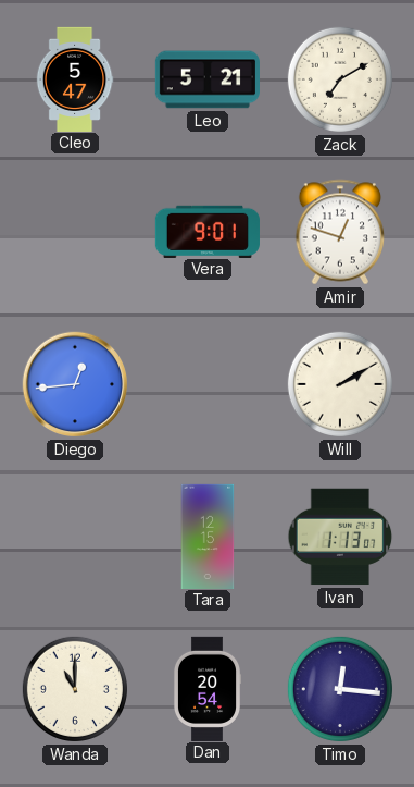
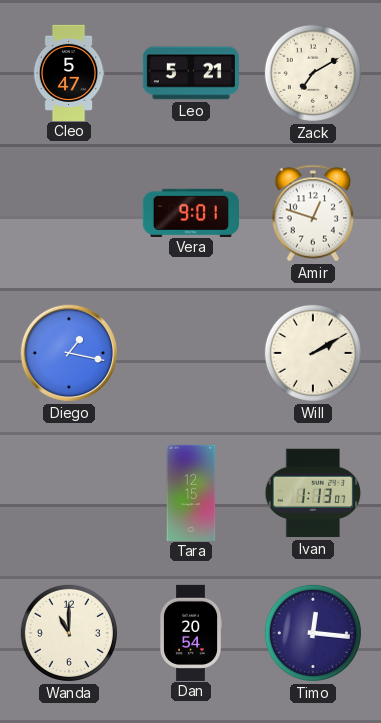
Diego: 12:44 -> 1:17 (69, 353)
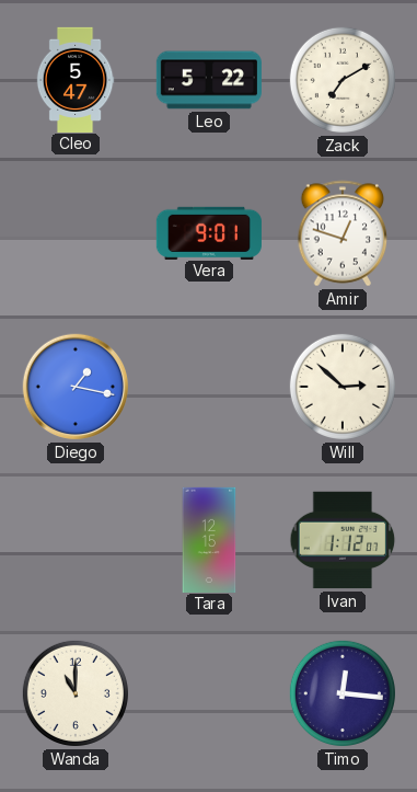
Leo: 5:21 -> 5:22 (209, 80)
Will: 2:10 -> 2:52 (343, 387)
Ivan: 1:13 -> 1:12 (343, 540)
Dan: 20:54 -> none (190, 632)
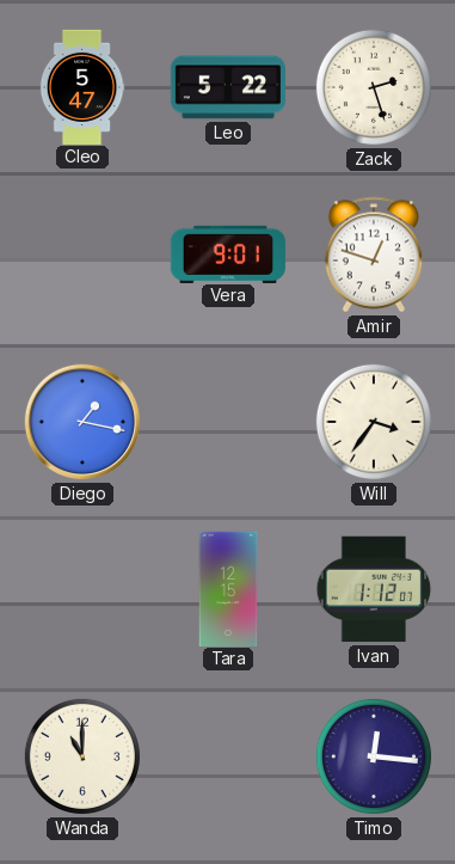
Zack: 7:10 -> 2:27 (374, 87)
Will: 2:52 -> 3:36 (374, 422)
